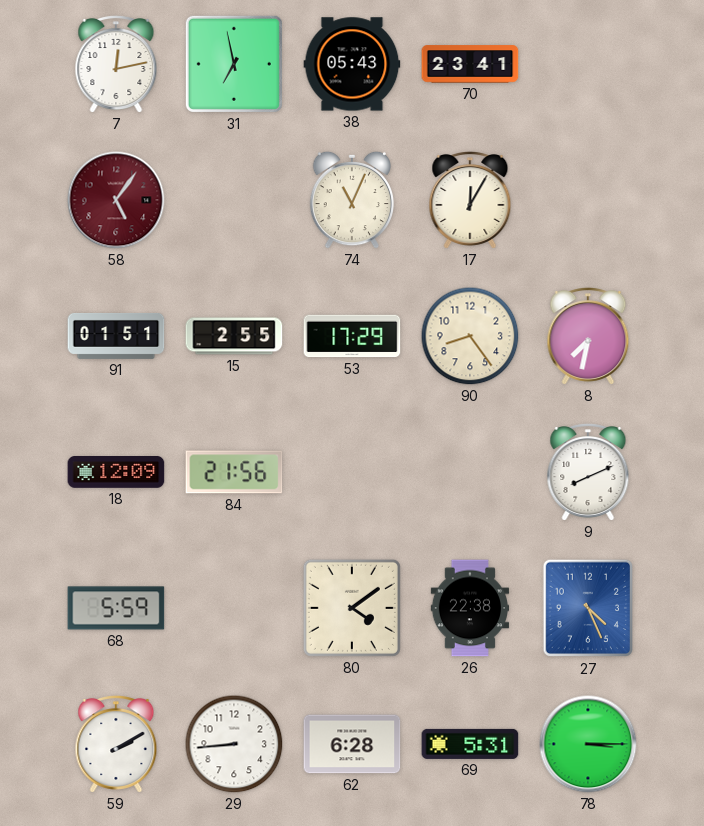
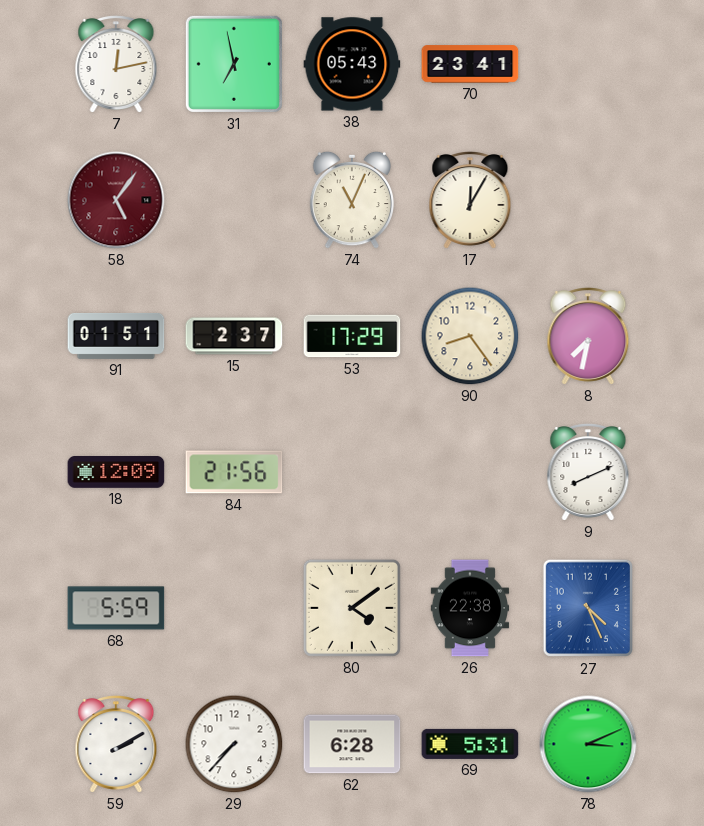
15: 2:55 -> 2:37 (234, 336)
29: 8:44 -> 7:37 (234, 744)
78: 3:15 -> 3:11 (588, 744)
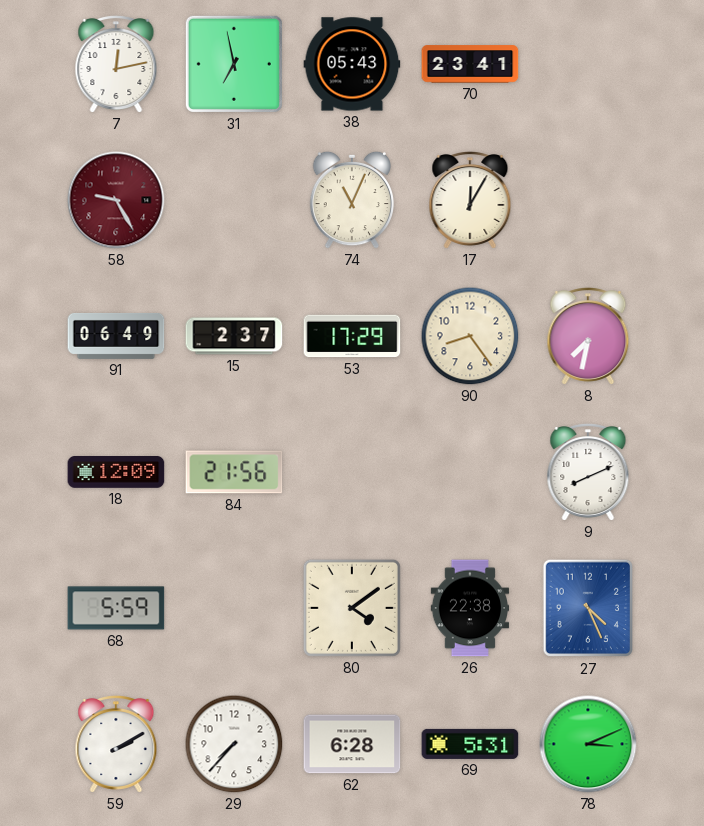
58: 5:06 -> 9:25 (116, 200)
91: 01:51 -> 06:49 (116, 336)
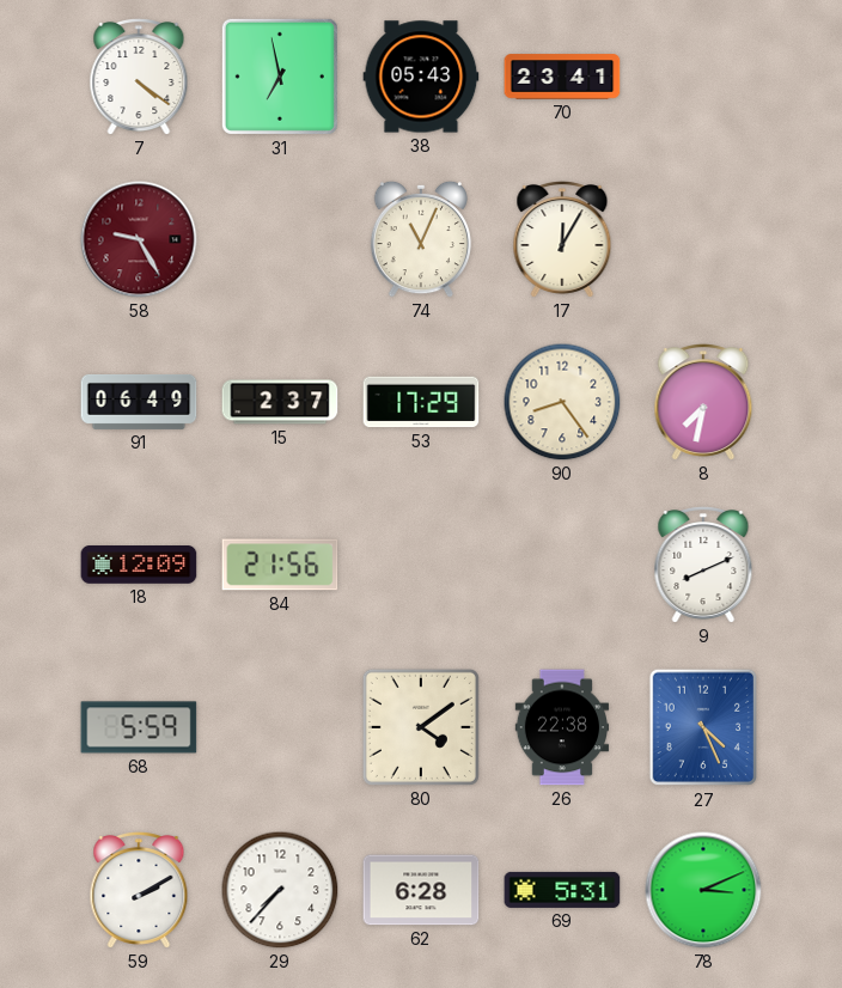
7: 12:13 -> 4:21 (139, 78)
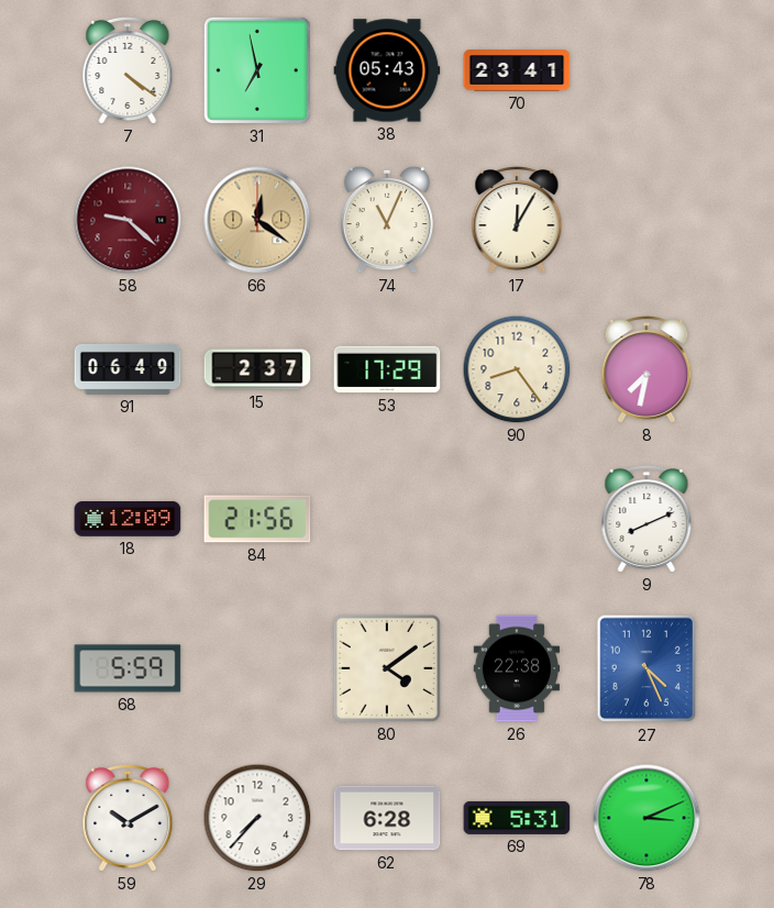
58: 9:25 -> 9:22 (128, 220)
66: none -> 12:21 (257, 220)
59: 2:10 -> 10:10 (128, 819)
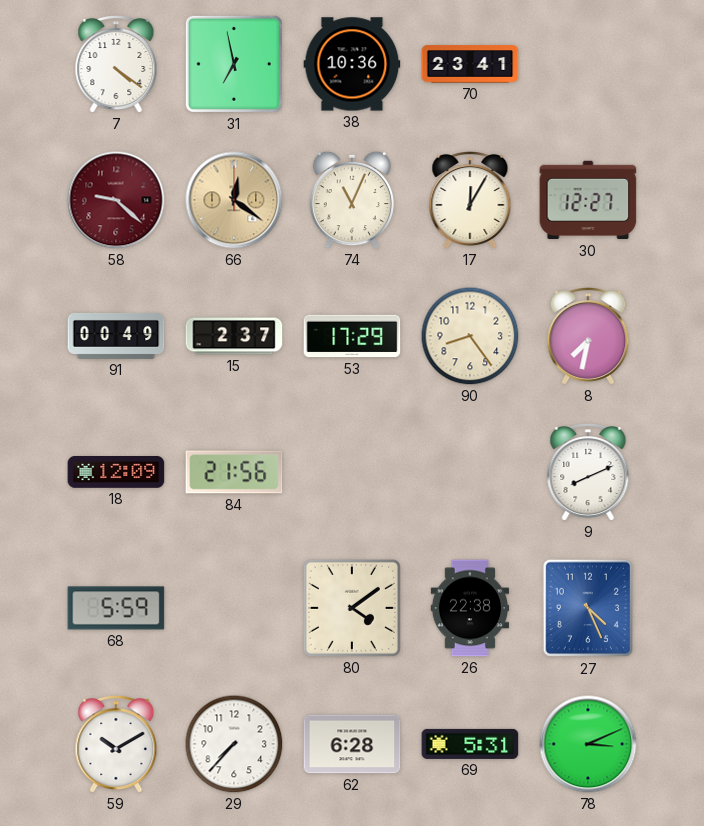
38: 05:43 -> 10:36 (352, 64)
30: none -> 12:27 (588, 200)
91: 06:49 -> 00:49 (116, 336)
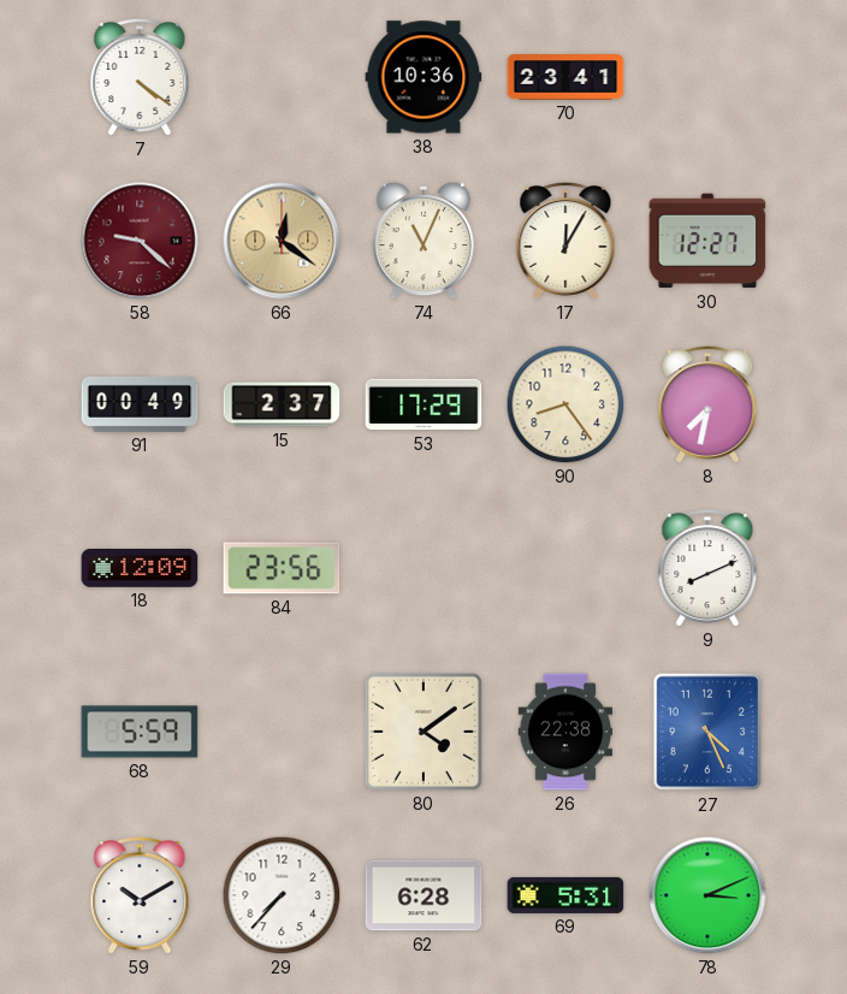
31: 6:58 -> none (234, 64)
84: 21:56 -> 23:56 (282, 568)
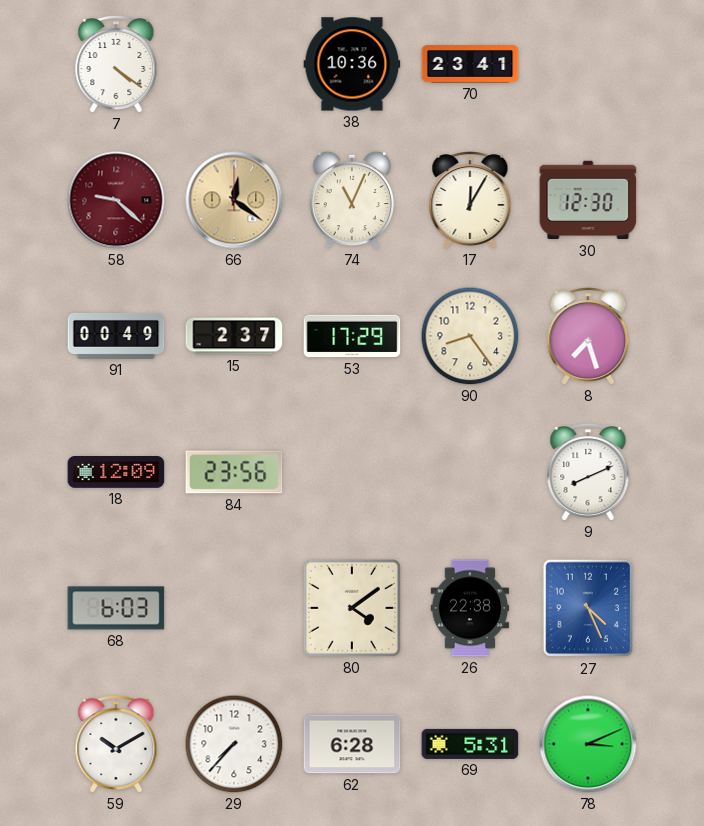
30: 12:27 -> 12:30 (588, 200)
8: 7:32 -> 7:27 (588, 337)
68: 5:59 -> 6:03 (116, 608)
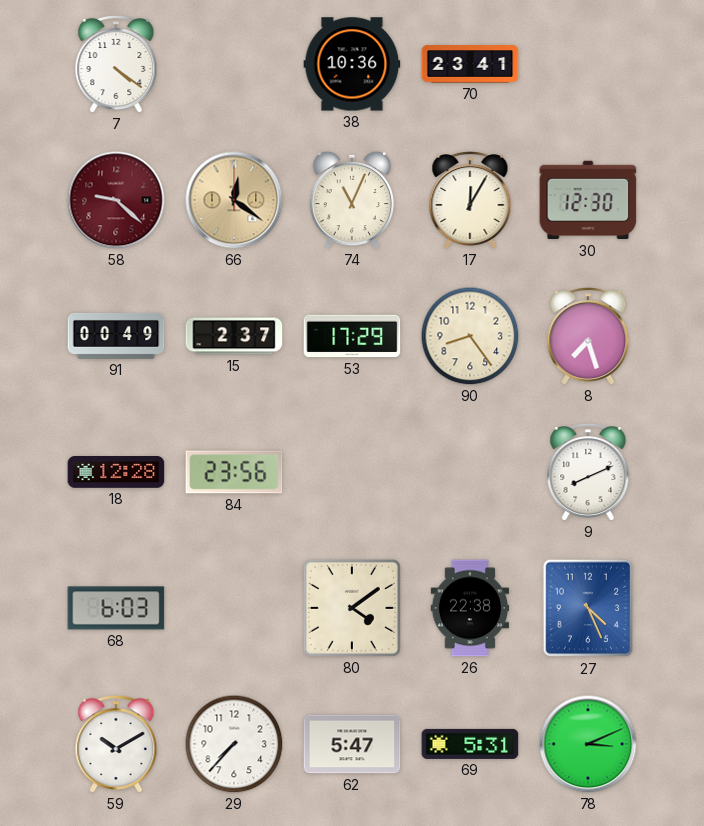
18: 12:09 -> 12:28 (116, 473)
62: 6:28 -> 5:47 (352, 744)
